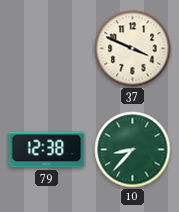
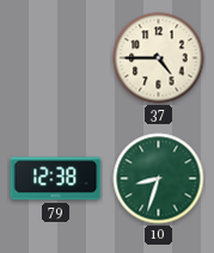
37: 3:49 -> 4:45 (159, 58)
10: 8:37 -> 8:33 (159, 179)
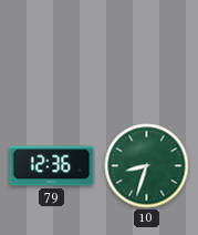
37: 4:45 -> none (159, 58)
79: 12:38 -> 12:36 (52, 166)
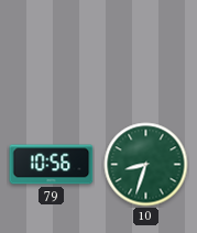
79: 12:36 -> 10:56 (52, 165)
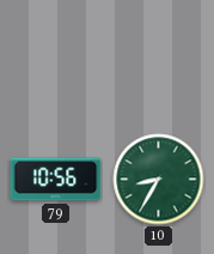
10: 8:33 -> 8:35 (159, 180)
